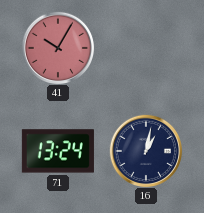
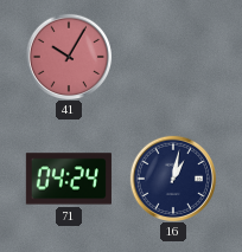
71: 13:24 -> 04:24 (69, 179)
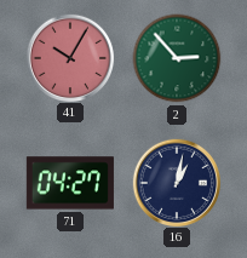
2: none -> 2:53 (177, 58)
71: 04:24 -> 04:27 (70, 183)
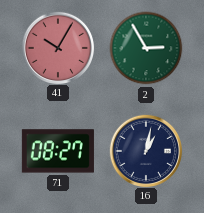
2: 2:53 -> 2:55 (146, 48)
71: 04:27 -> 08:27 (58, 151)
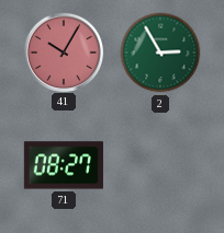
16: 1:02 -> none (145, 150)
